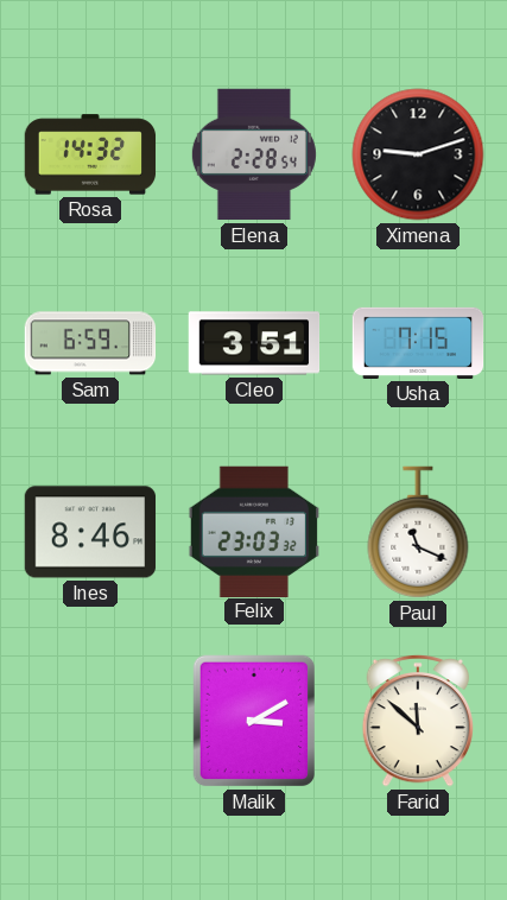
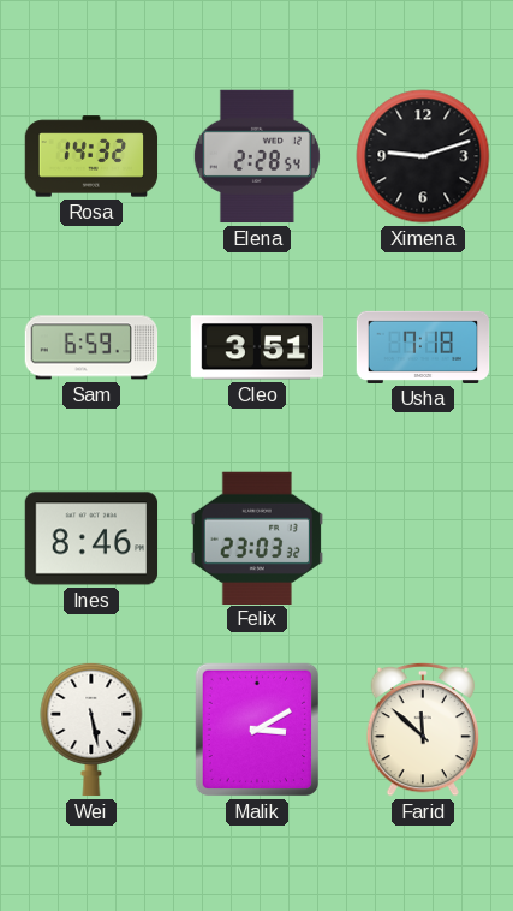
Usha: 7:15 -> 7:18 (423, 347)
Paul: 11:19 -> none (418, 532)
Wei: none -> 5:28 (91, 730)
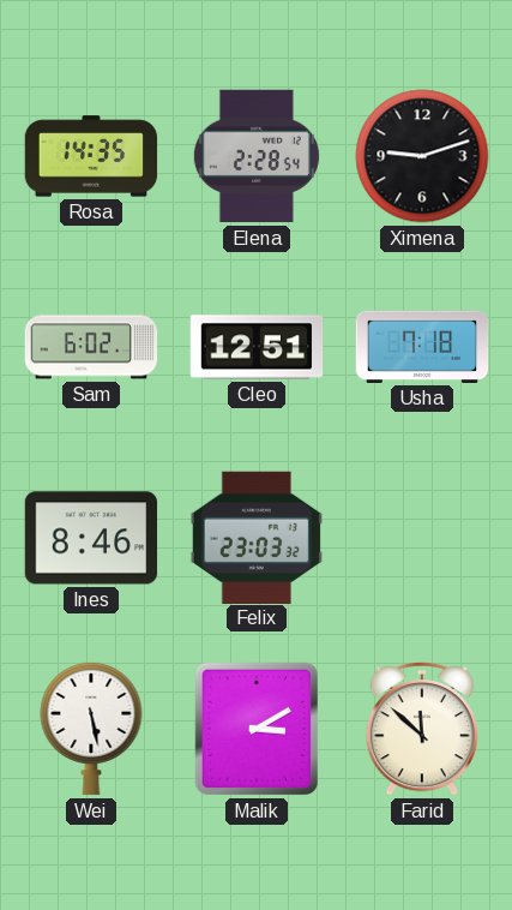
Rosa: 14:32 -> 14:35 (91, 156)
Sam: 6:59 -> 6:02 (91, 347)
Cleo: 3:51 -> 12:51 (257, 347)
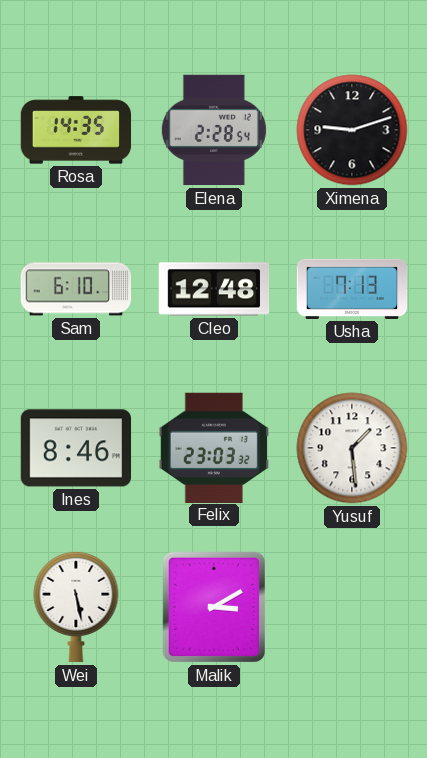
Sam: 6:02 -> 6:10 (76, 289)
Cleo: 12:51 -> 12:48 (214, 289)
Usha: 7:18 -> 7:13 (352, 289)
Yusuf: none -> 1:29 (352, 448)
Farid: 11:52 -> none (422, 729)
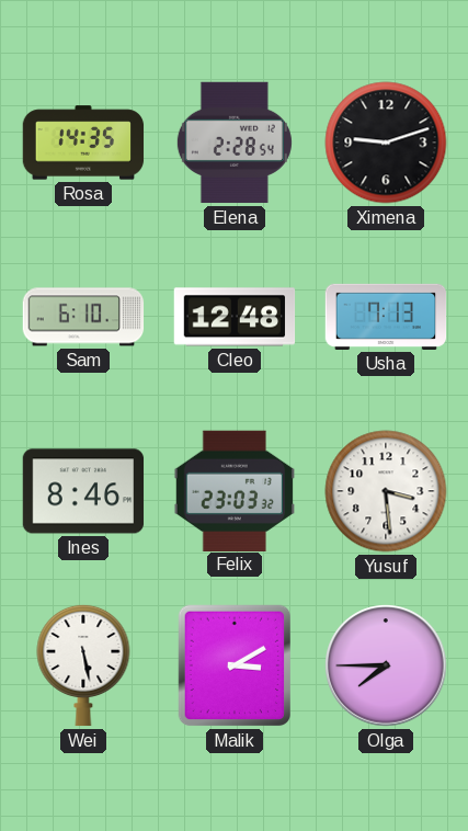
Yusuf: 1:29 -> 3:29 (386, 491)
Olga: none -> 7:45 (386, 665)
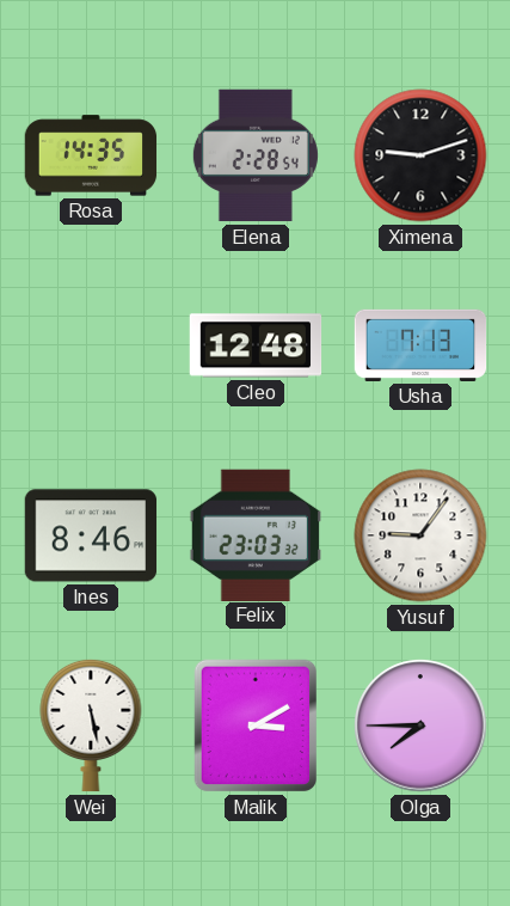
Sam: 6:10 -> none (83, 317)
Yusuf: 3:29 -> 9:06 (420, 535)
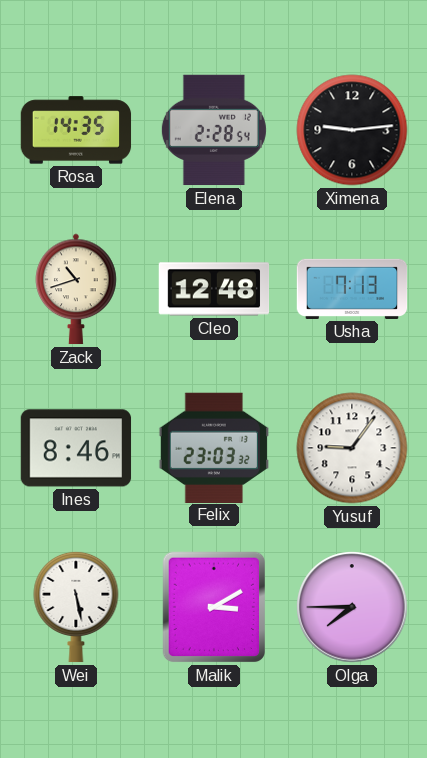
Ximena: 9:12 -> 9:14 (352, 130)
Zack: none -> 10:42 (76, 289)
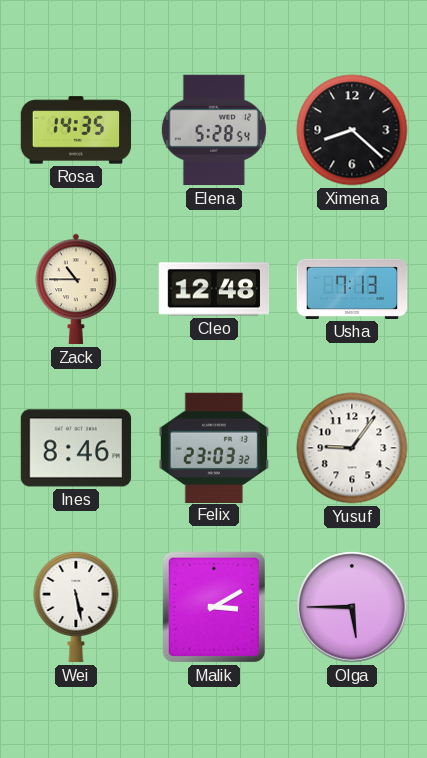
Elena: 2:28 -> 5:28 (214, 130)
Ximena: 9:14 -> 8:22 (352, 130)
Zack: 10:42 -> 10:45 (76, 289)
Olga: 7:45 -> 5:45 (352, 607)
